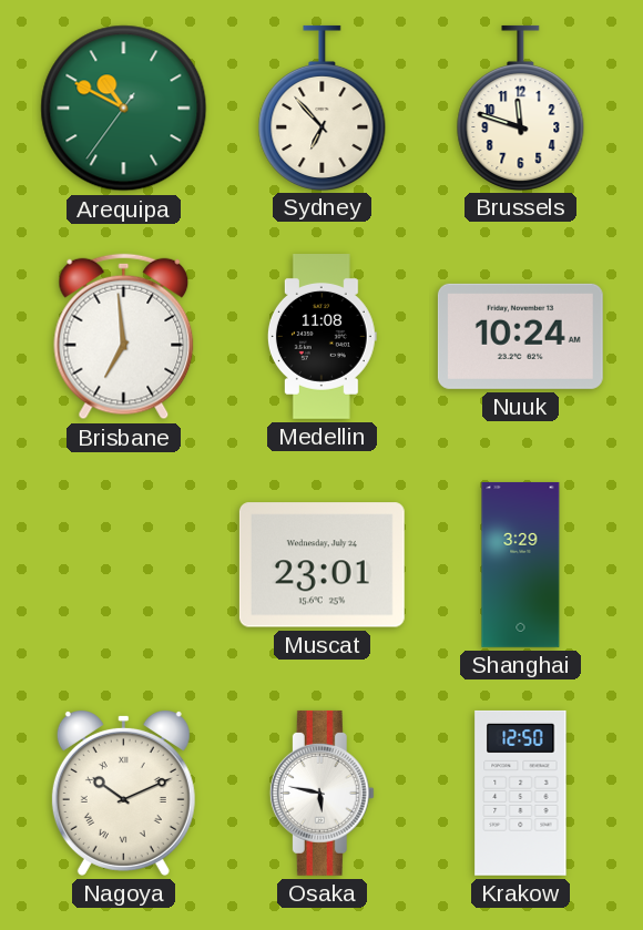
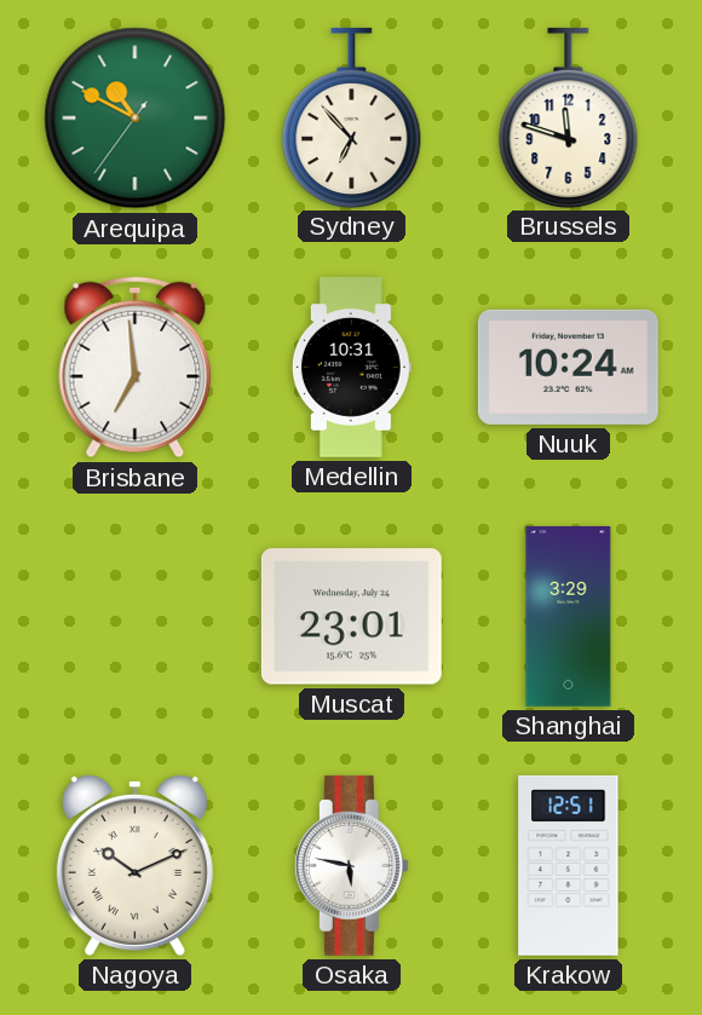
Medellin: 11:08 -> 10:31 (351, 368)
Krakow: 12:50 -> 12:51 (569, 865)
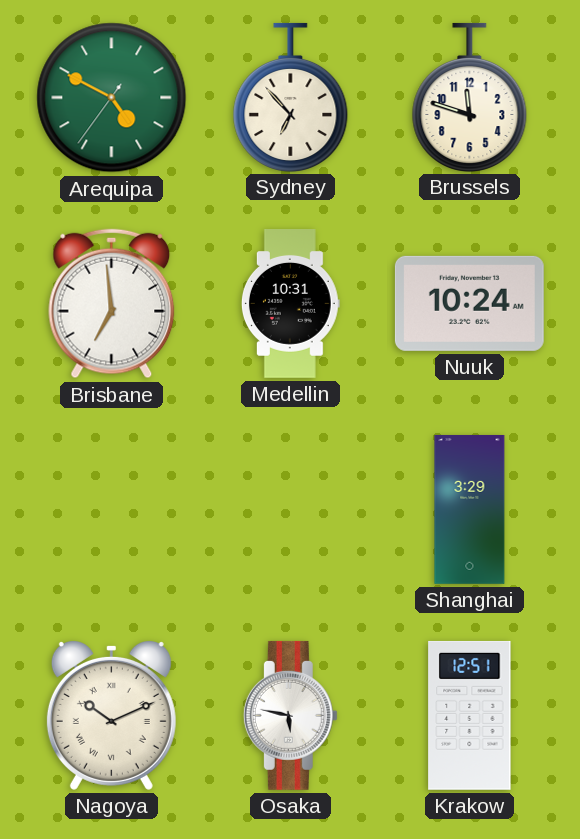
Arequipa: 10:49 -> 4:49 (112, 98)
Muscat: 23:01 -> none (351, 617)
